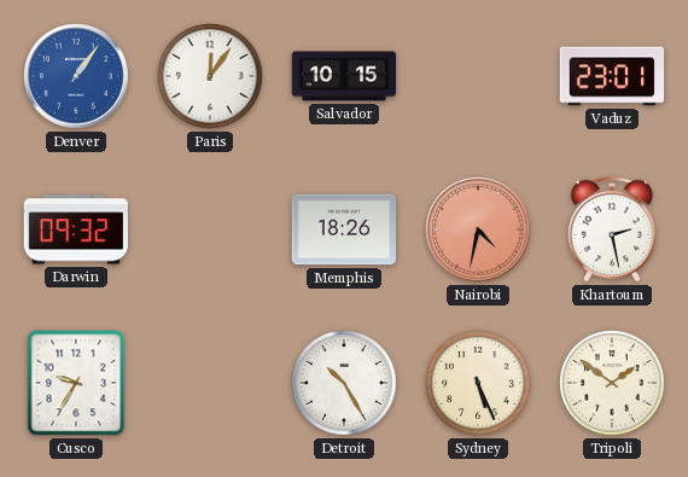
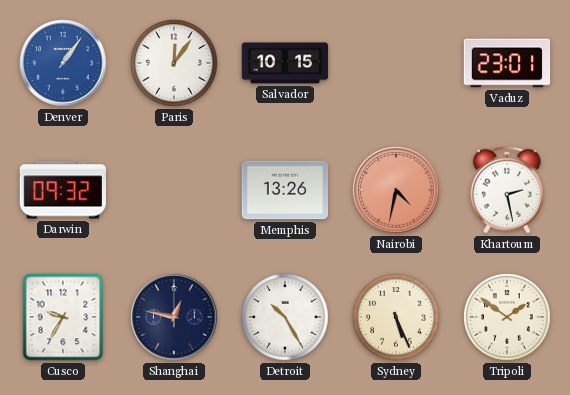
Memphis: 18:26 -> 13:26 (285, 190)
Shanghai: none -> 12:47 (174, 317)
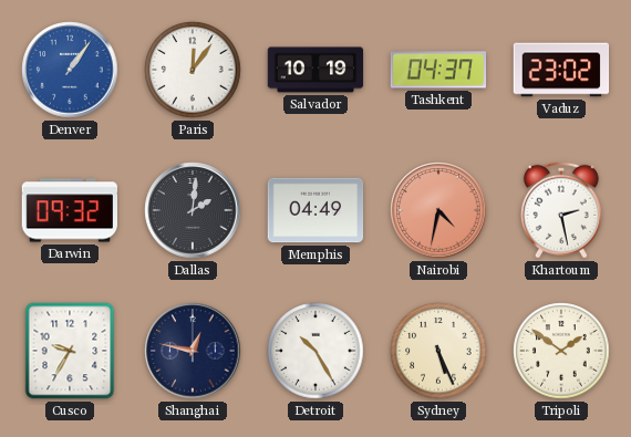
Salvador: 10:15 -> 10:19 (316, 70)
Tashkent: none -> 04:37 (438, 70)
Vaduz: 23:01 -> 23:02 (561, 70)
Dallas: none -> 2:01 (193, 210)
Memphis: 13:26 -> 04:49 (316, 210)
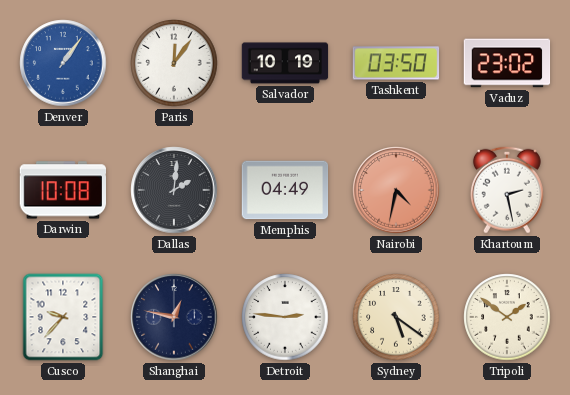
Tashkent: 04:37 -> 03:50 (396, 63)
Darwin: 09:32 -> 10:08 (63, 190)
Cusco: 9:35 -> 9:37 (63, 317)
Detroit: 10:25 -> 2:46 (285, 317)
Sydney: 5:26 -> 5:21 (396, 317)
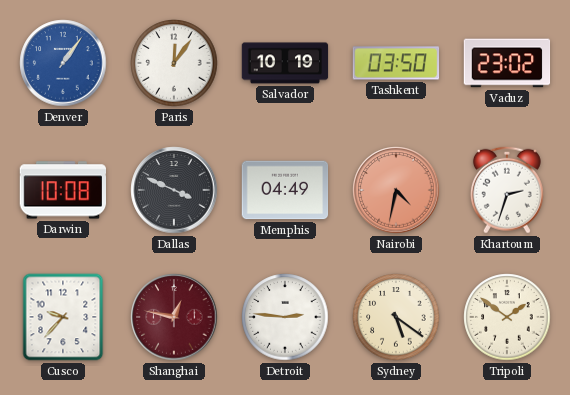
Dallas: 2:01 -> 3:49 (174, 190)
Khartoum: 2:28 -> 2:33 (507, 190)
Shanghai dial: navy -> burgundy (174, 317)
